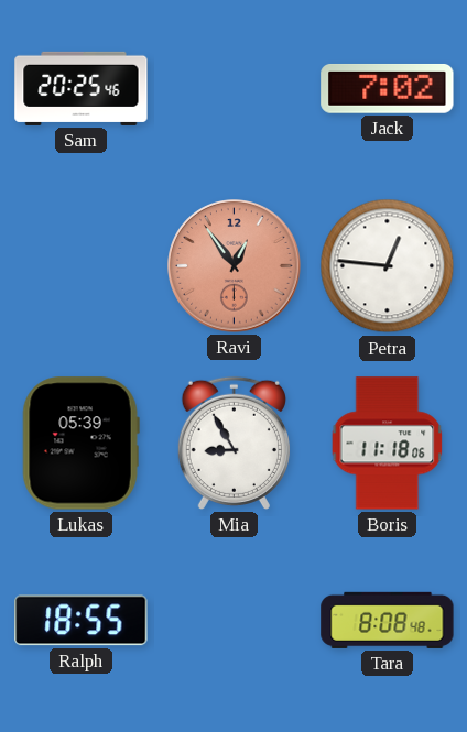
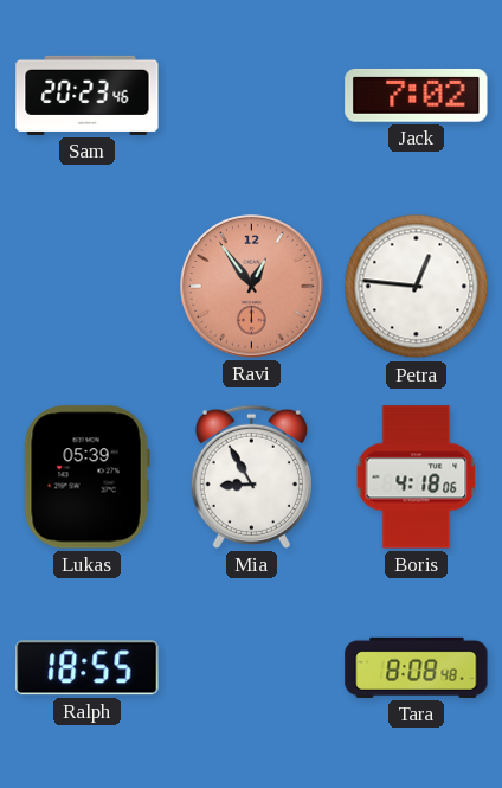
Sam: 20:25 -> 20:23 (88, 95)
Boris: 11:18 -> 4:18 (417, 478)
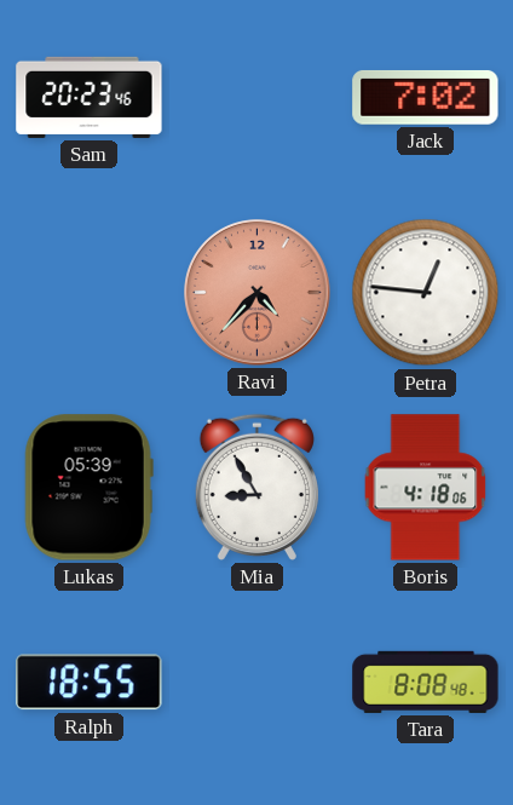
Ravi: 12:54 -> 4:37 (258, 293)
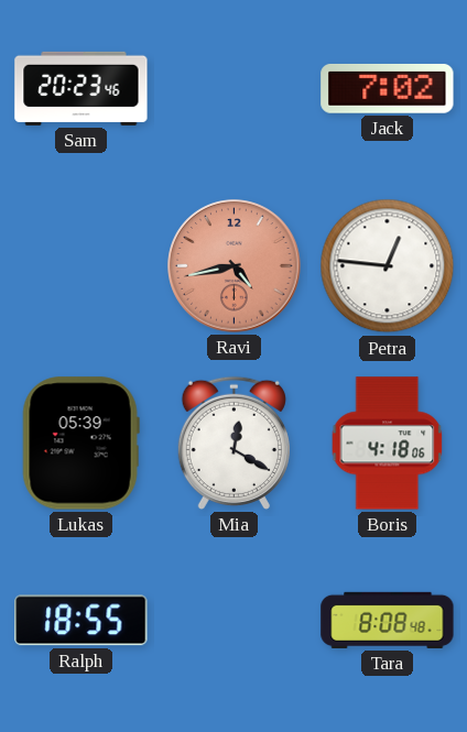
Ravi: 4:37 -> 4:43 (235, 266)
Mia: 8:55 -> 12:20 (233, 443)
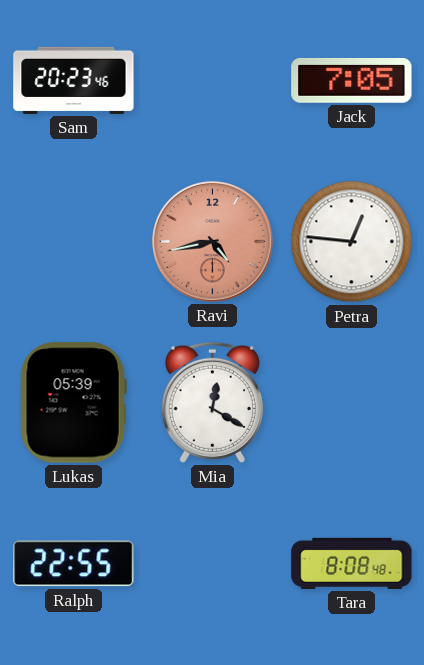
Jack: 7:02 -> 7:05 (352, 80)
Boris: 4:18 -> none (388, 444)
Ralph: 18:55 -> 22:55 (74, 564)
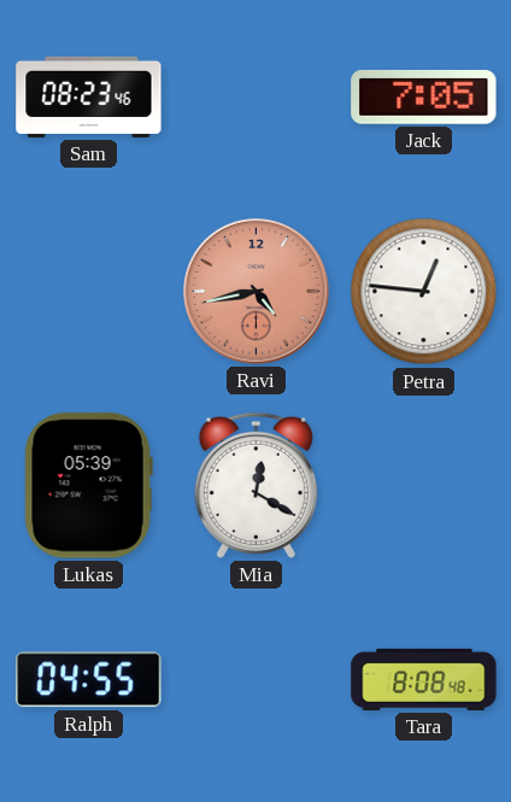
Sam: 20:23 -> 08:23 (89, 96)
Ralph: 22:55 -> 04:55 (89, 680)
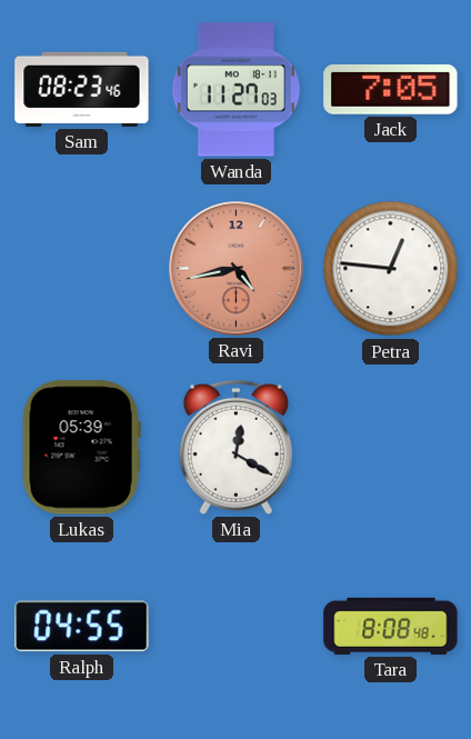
Wanda: none -> 11:27 (235, 90)
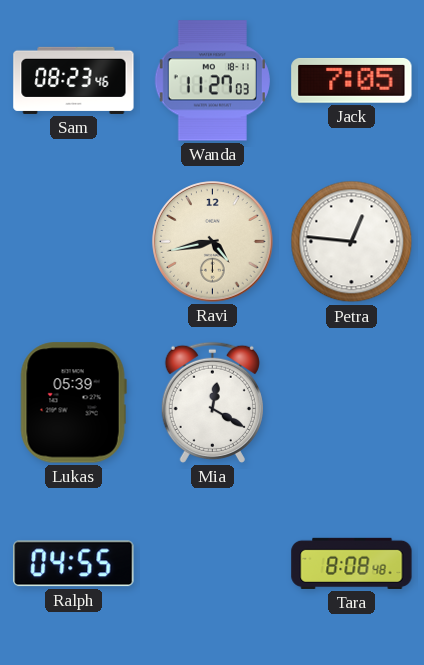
Ravi dial: salmon -> cream (213, 242)
